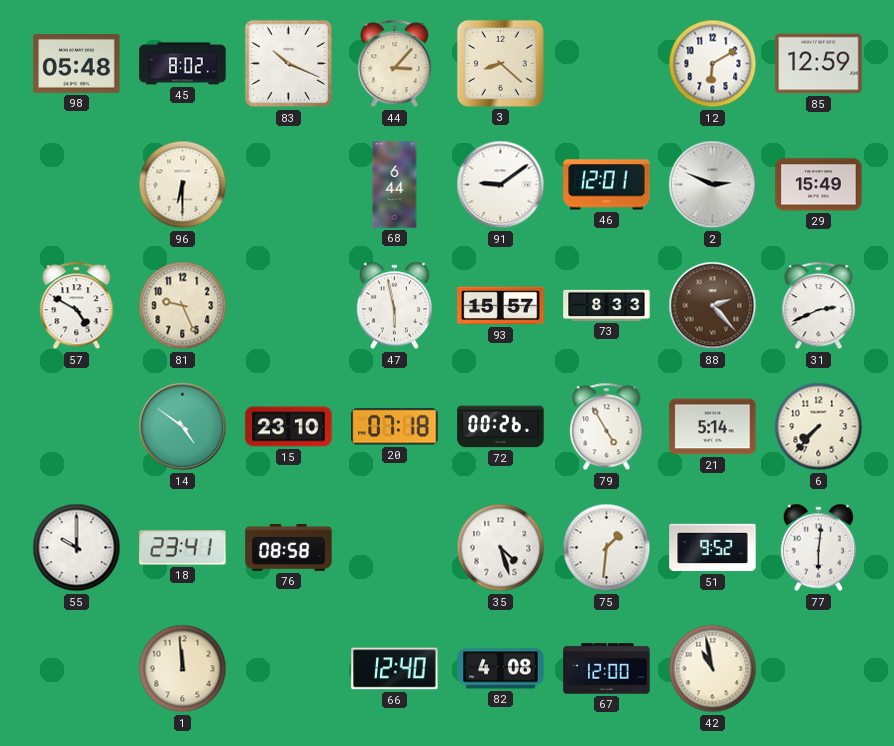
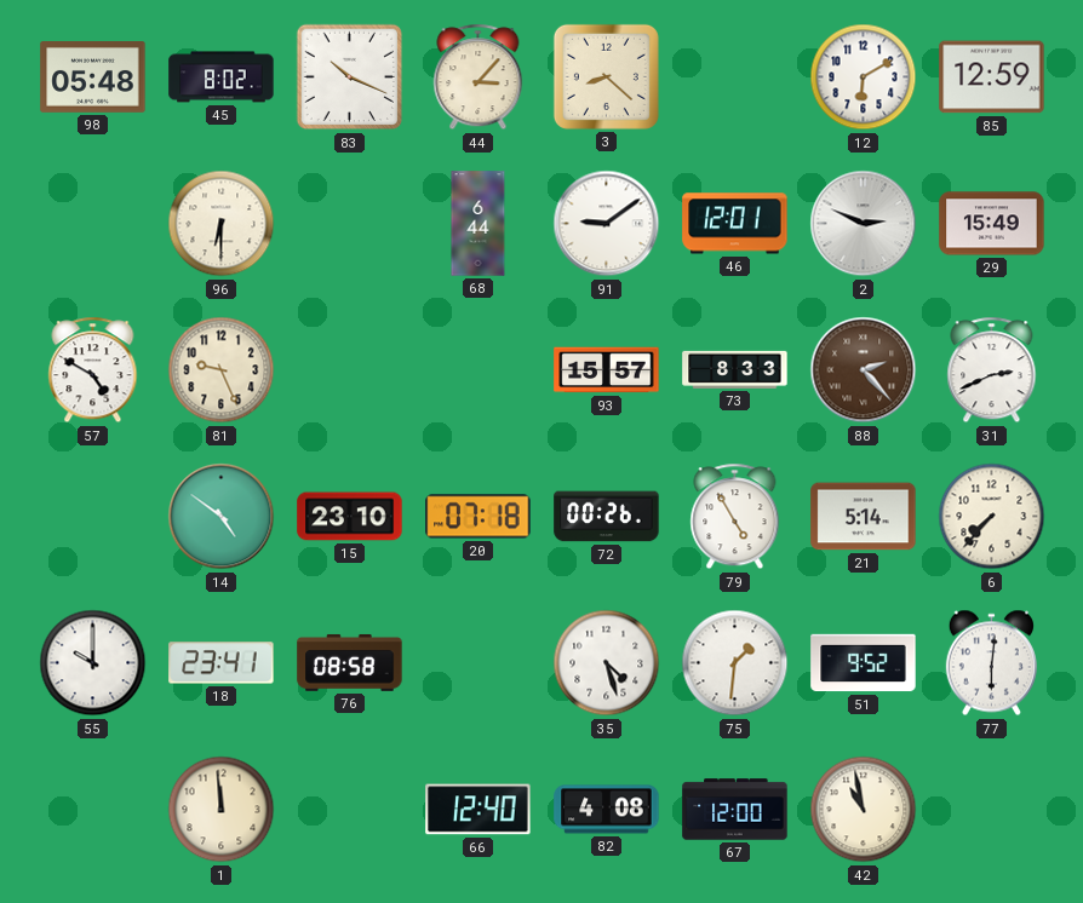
47: 5:58 -> none (394, 306)
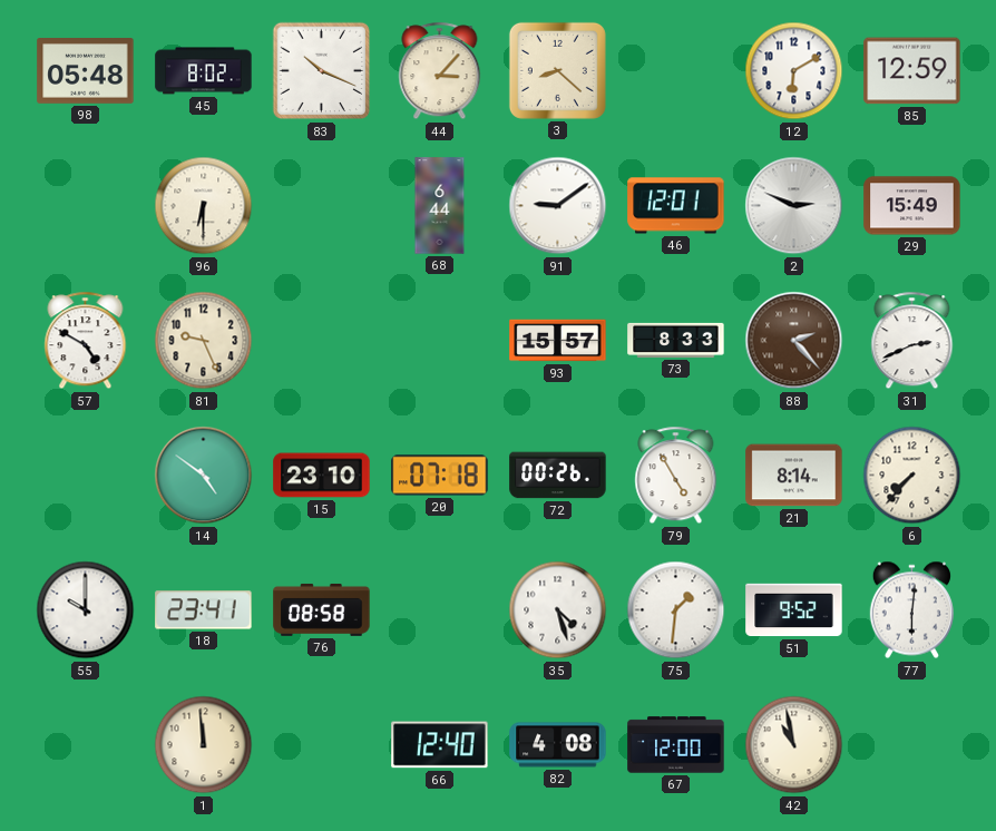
21: 5:14 -> 8:14 (794, 476)
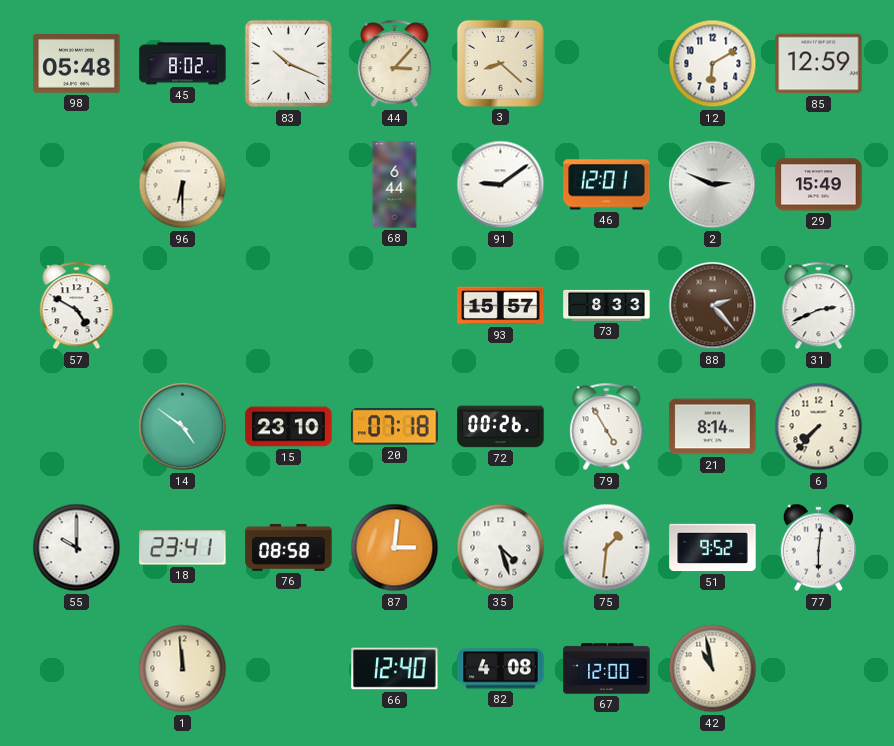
81: 9:26 -> none (204, 341)
87: none -> 3:01 (395, 548)
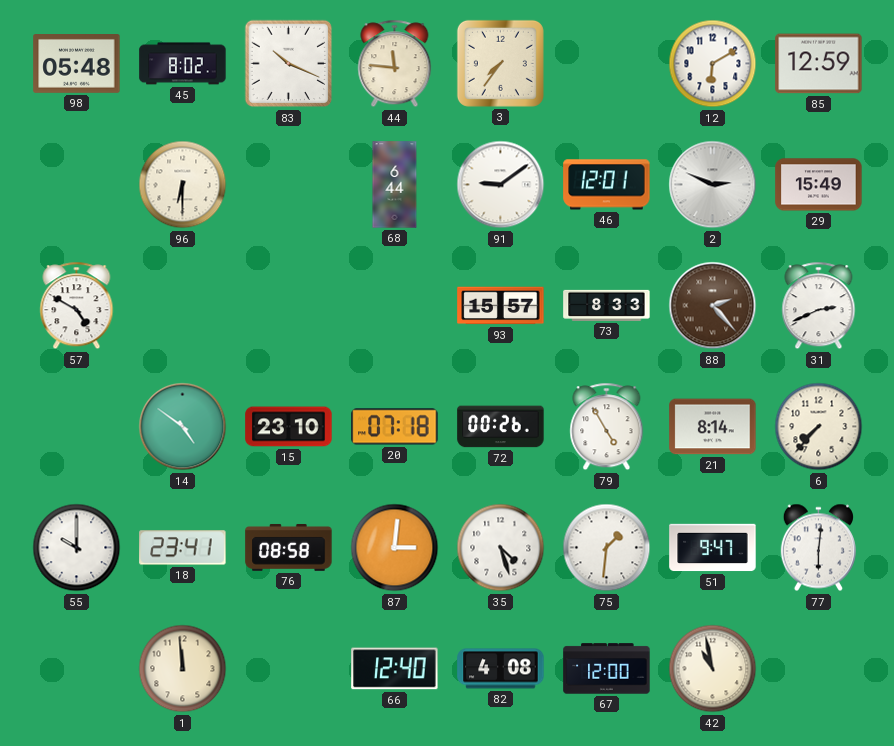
44: 3:07 -> 11:46 (395, 64)
3: 8:22 -> 7:36 (500, 63)
51: 9:52 -> 9:47 (713, 548)
